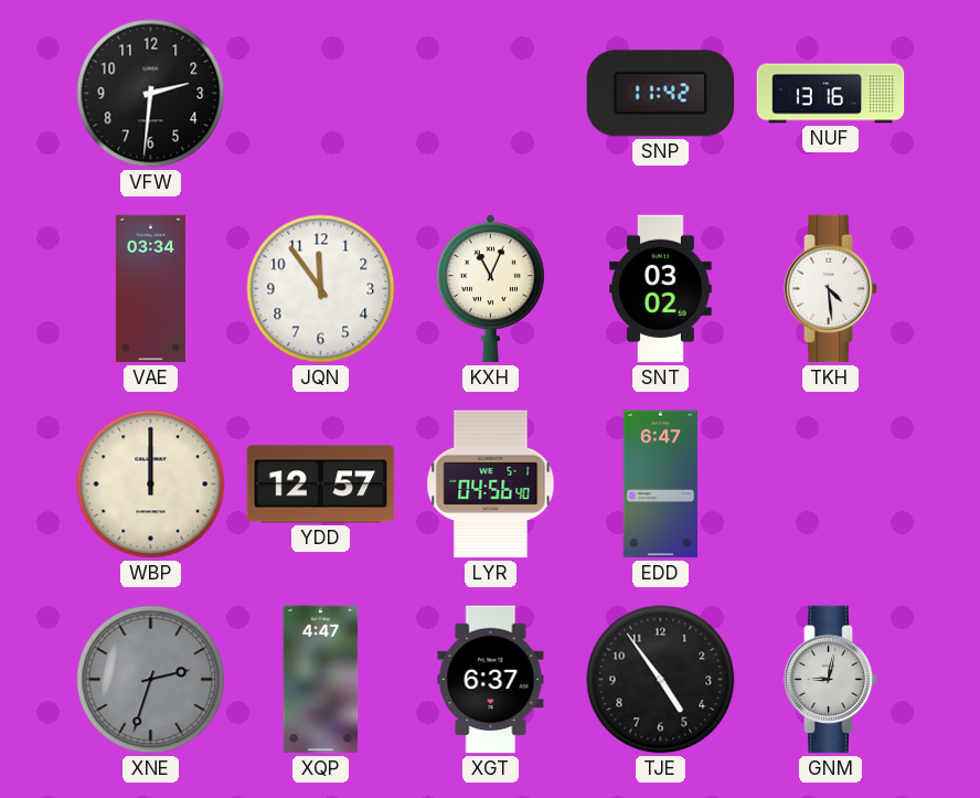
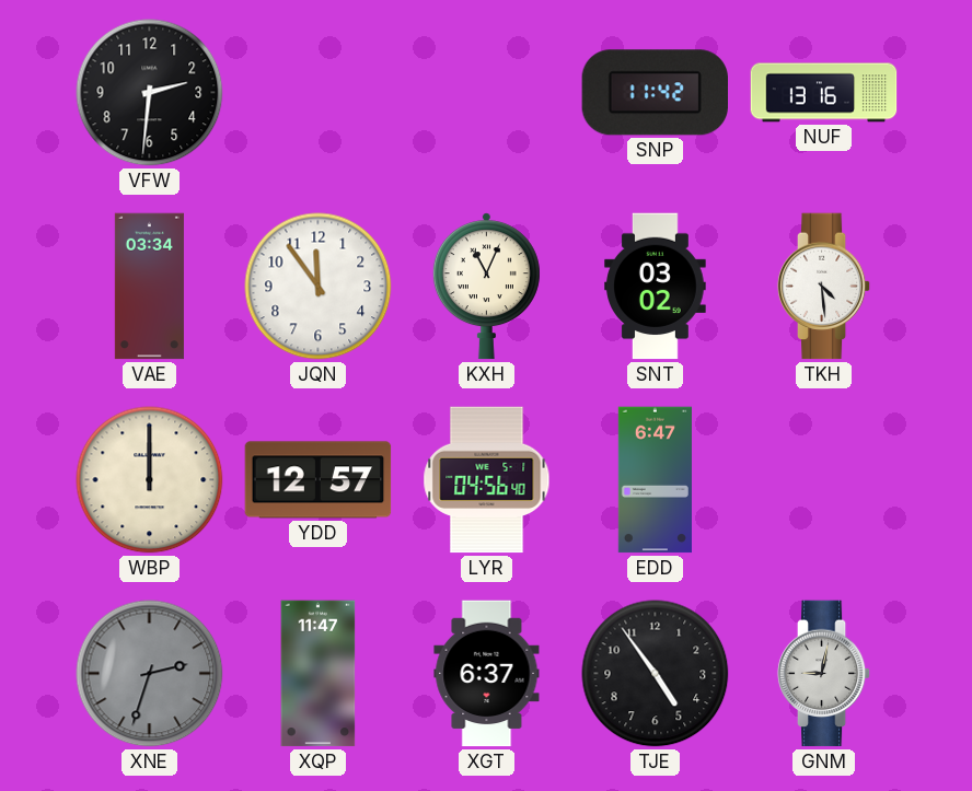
XQP: 4:47 -> 11:47 (319, 674)
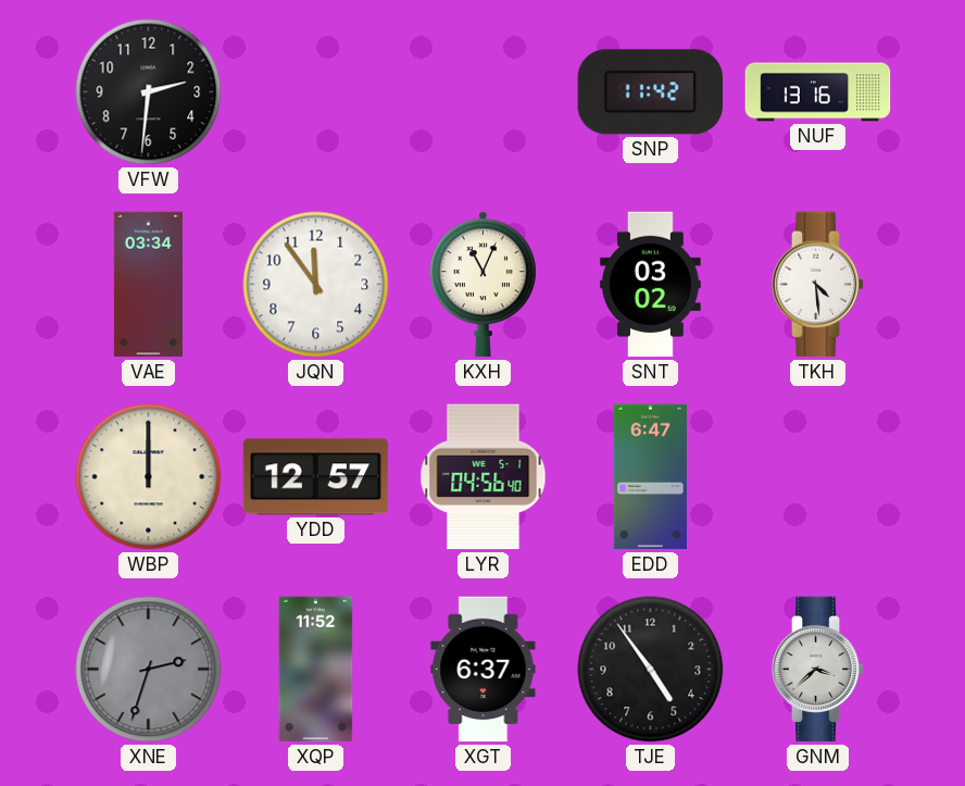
XQP: 11:47 -> 11:52 (316, 670)
GNM: 9:02 -> 3:38 (818, 670)
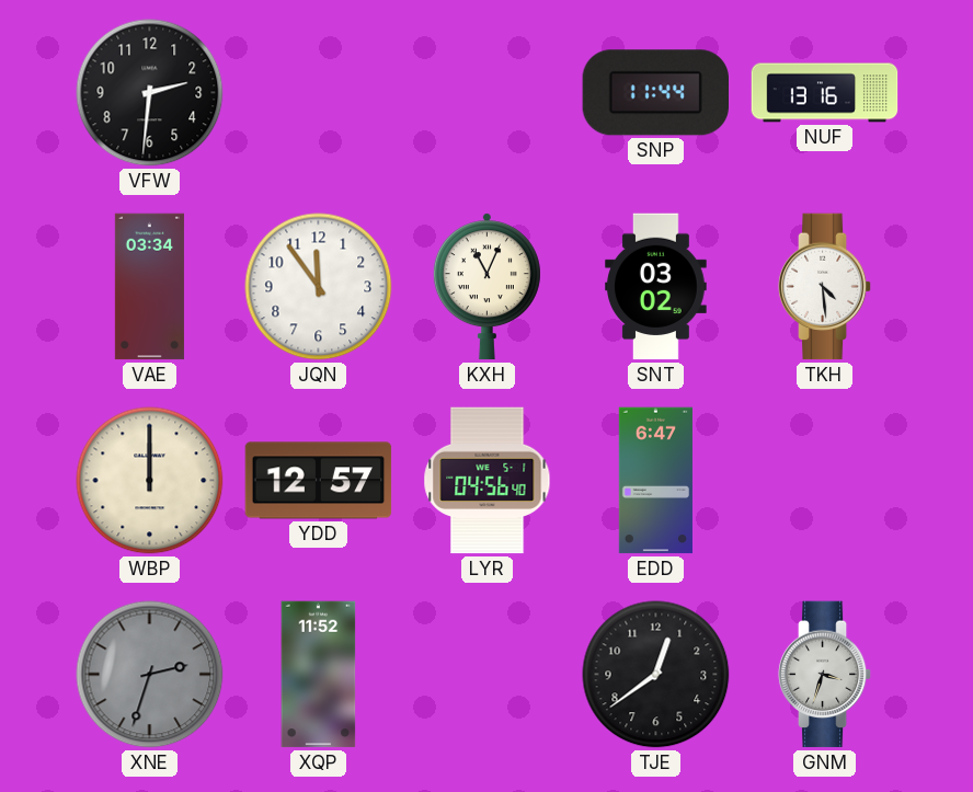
SNP: 11:42 -> 11:44 (655, 93)
XGT: 6:37 -> none (484, 670)
TJE: 4:54 -> 12:39 (656, 675)
GNM: 3:38 -> 3:33 (825, 675)
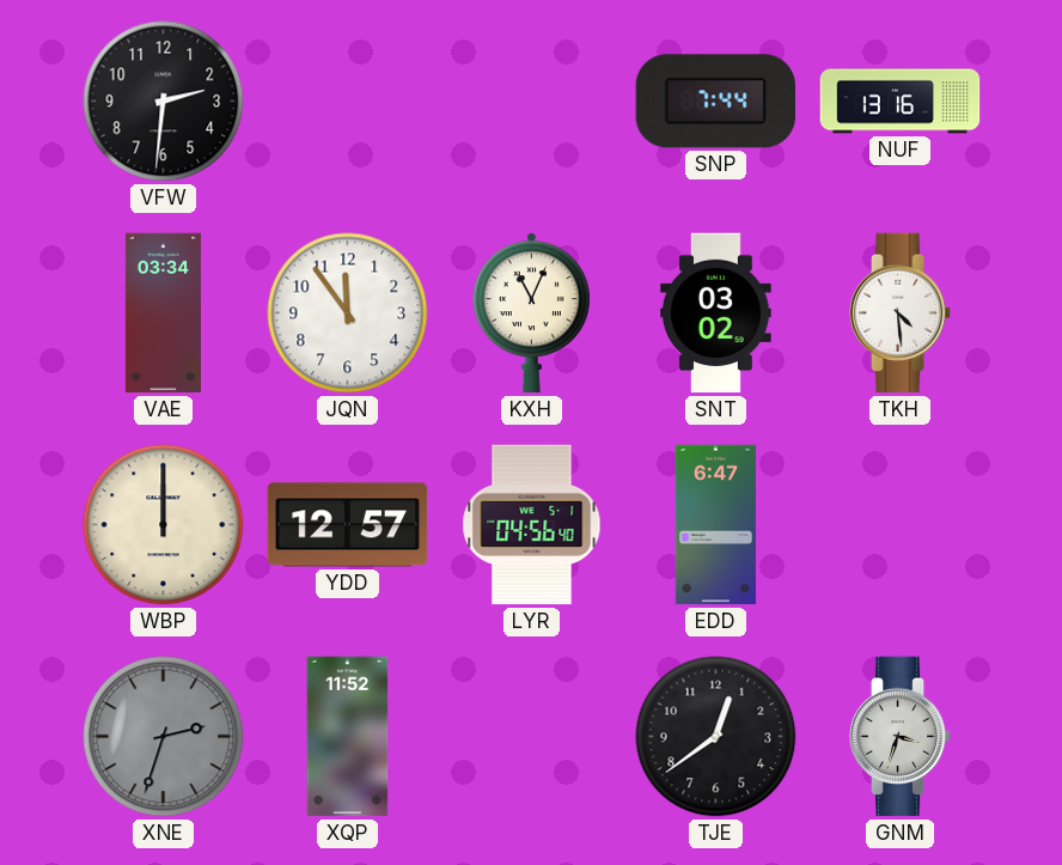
SNP: 11:44 -> 7:44 (715, 102)
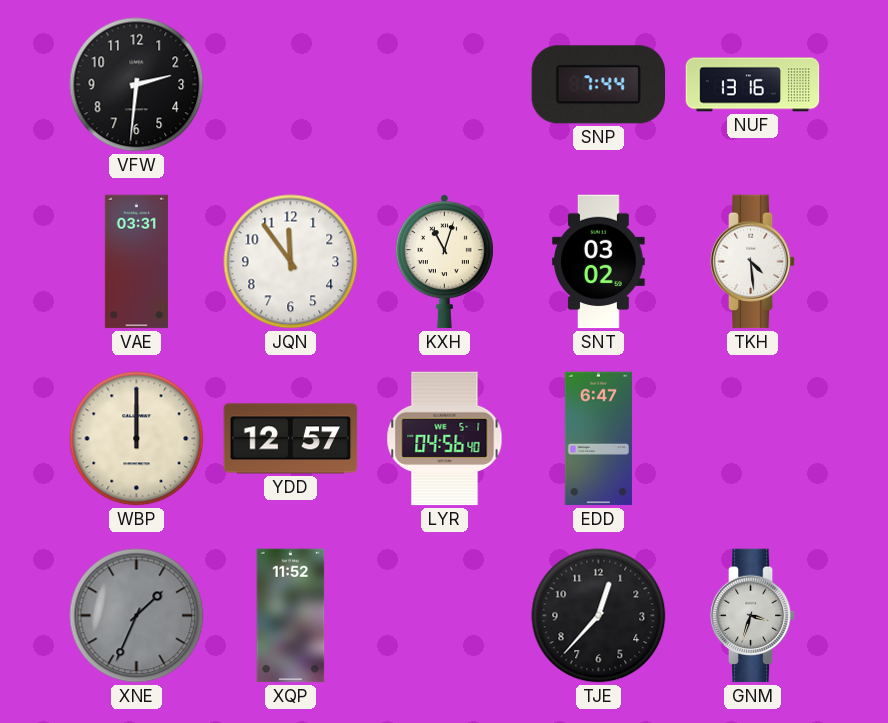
VAE: 03:34 -> 03:31 (136, 262)
KXH: 11:04 -> 11:03 (444, 262)
XNE: 2:33 -> 1:34 (137, 616)
TJE: 12:39 -> 12:37 (599, 616)
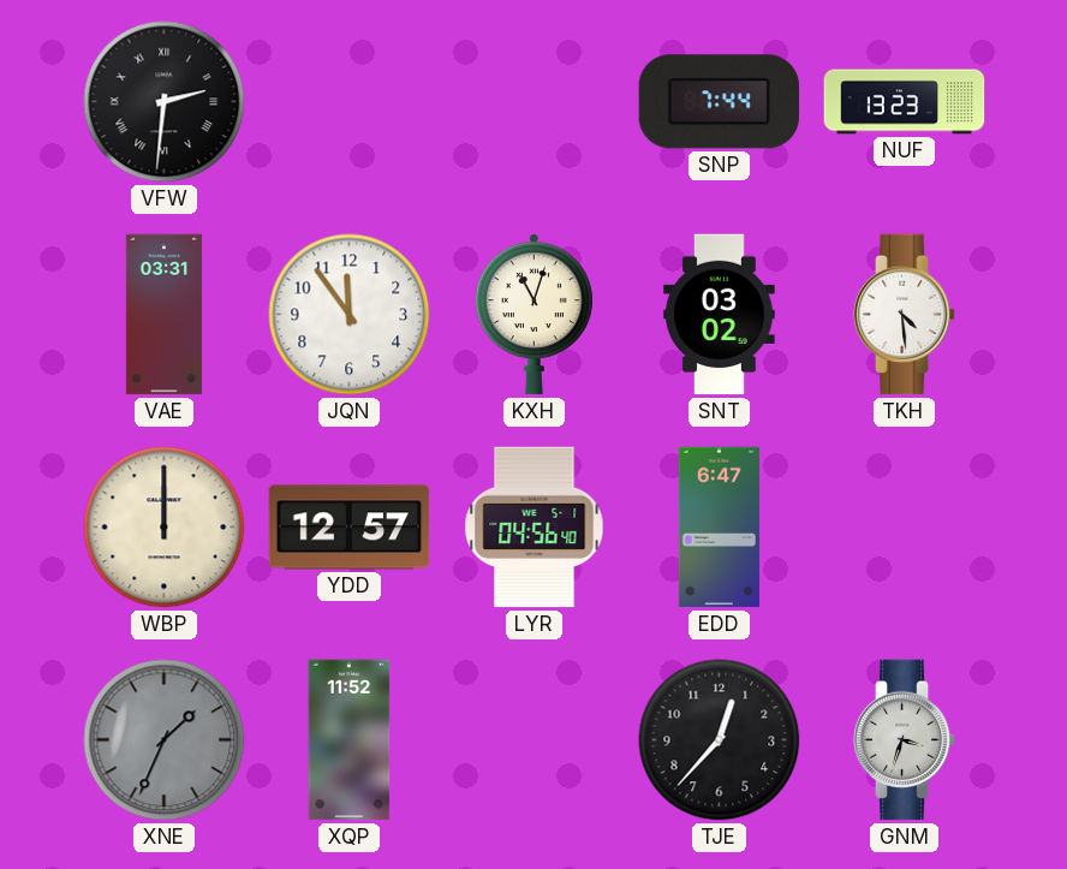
VFW numerals: Arabic -> Roman (165, 102)
NUF: 13:16 -> 13:23 (905, 102)
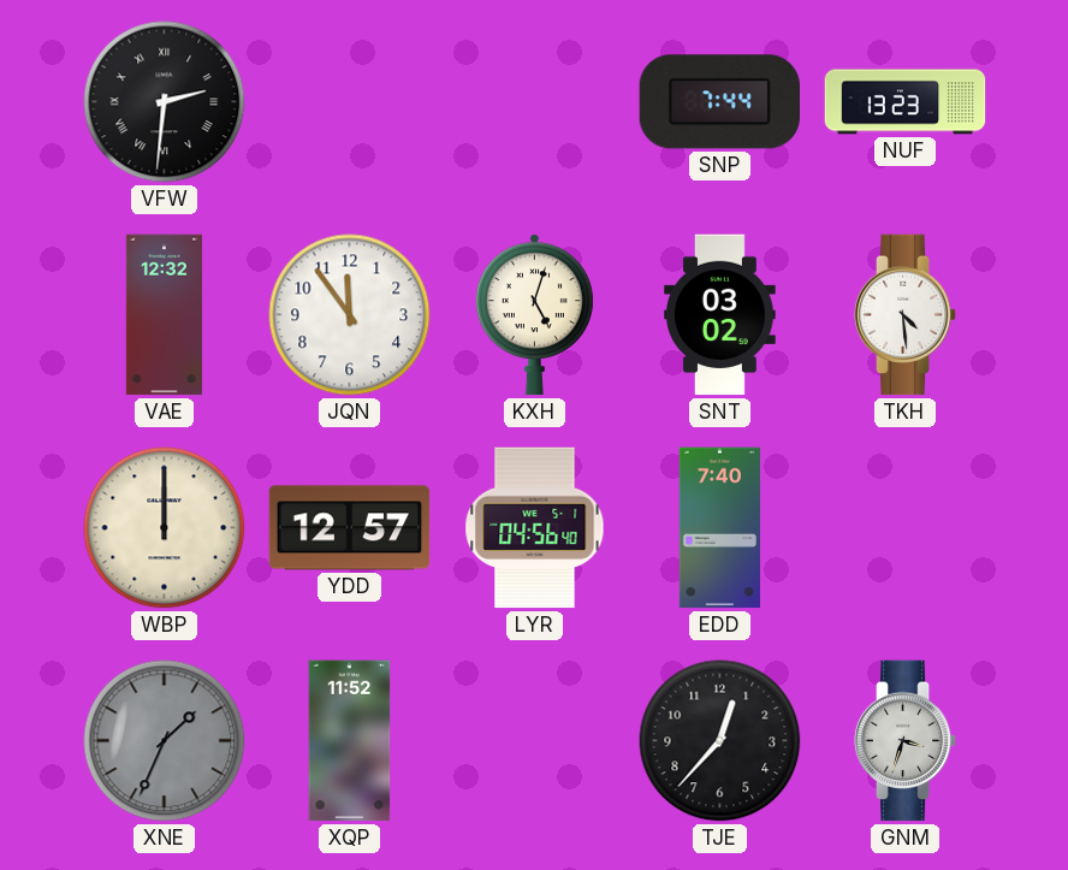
VAE: 03:31 -> 12:32 (164, 315)
KXH: 11:03 -> 5:03 (534, 315)
EDD: 6:47 -> 7:40 (719, 528)
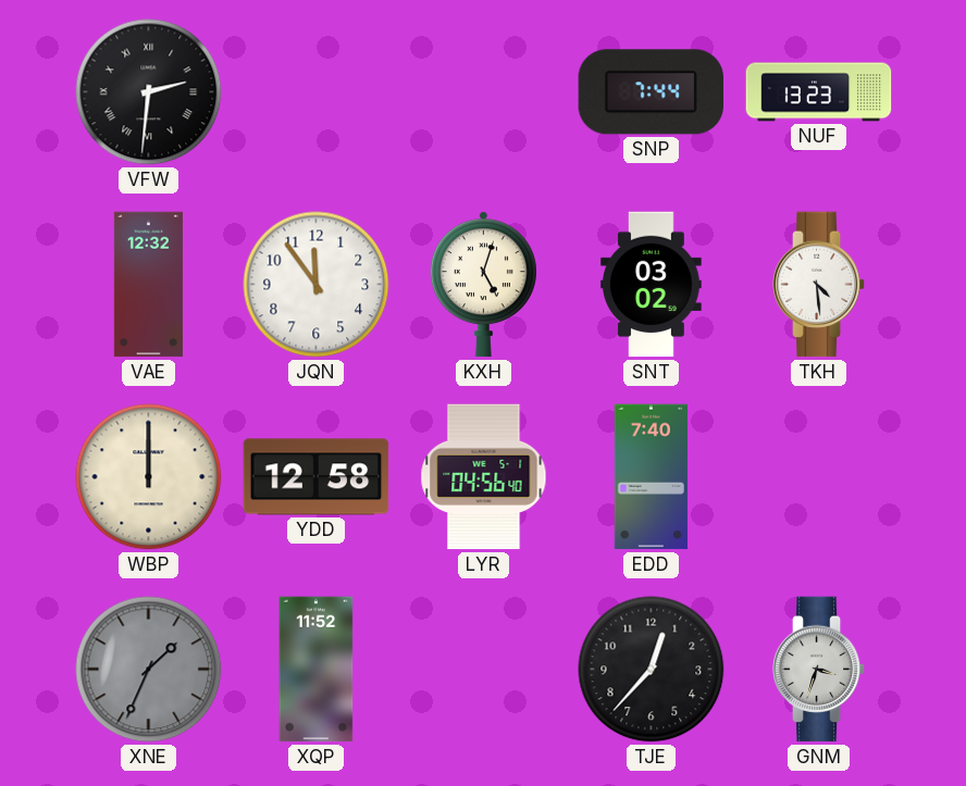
YDD: 12:57 -> 12:58 (317, 477)
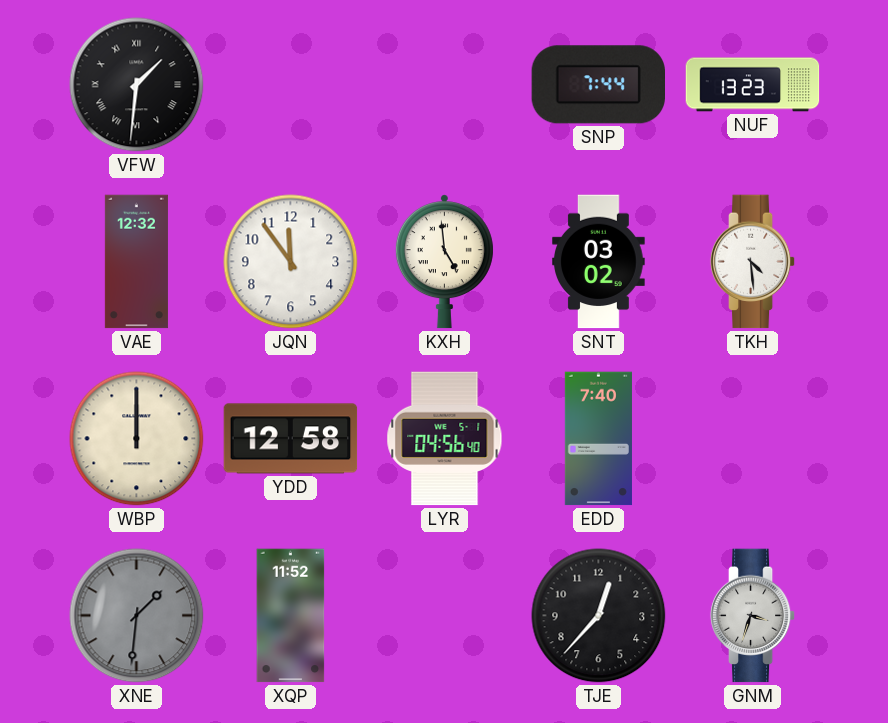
VFW: 2:31 -> 1:31 (137, 85)
KXH: 5:03 -> 4:59 (444, 262)
XNE: 1:34 -> 1:31 (137, 616)
